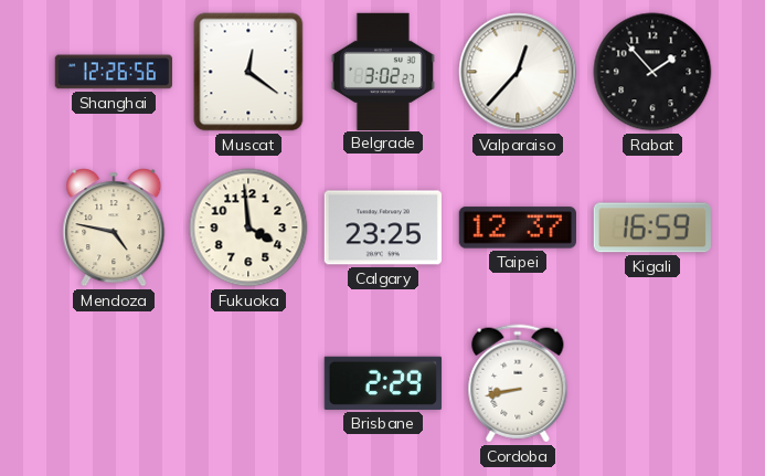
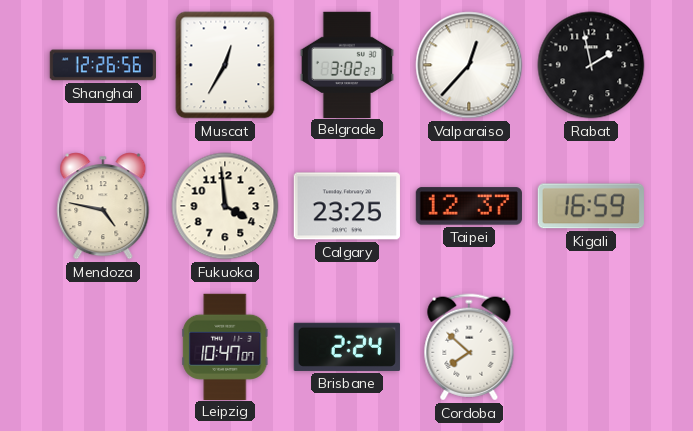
Muscat: 12:21 -> 12:35 (225, 65)
Rabat: 1:53 -> 1:58 (591, 65)
Leipzig: none -> 10:47 (225, 346)
Brisbane: 2:29 -> 2:24 (347, 347)
Cordoba: 8:43 -> 7:52 (469, 347)
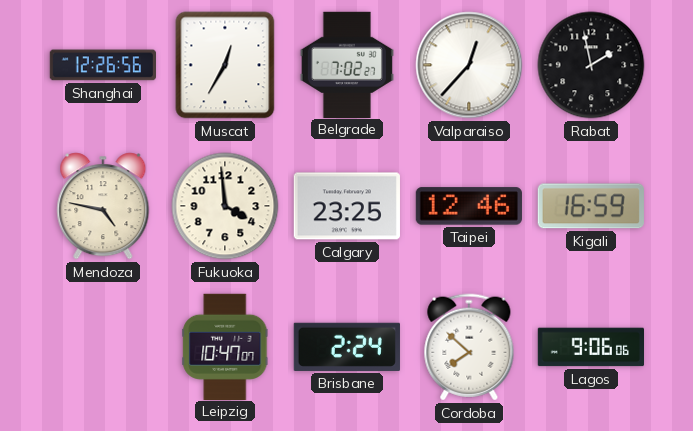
Belgrade: 3:02 -> 7:02 (347, 64)
Taipei: 12:37 -> 12:46 (469, 206)
Lagos: none -> 9:06 (590, 347)
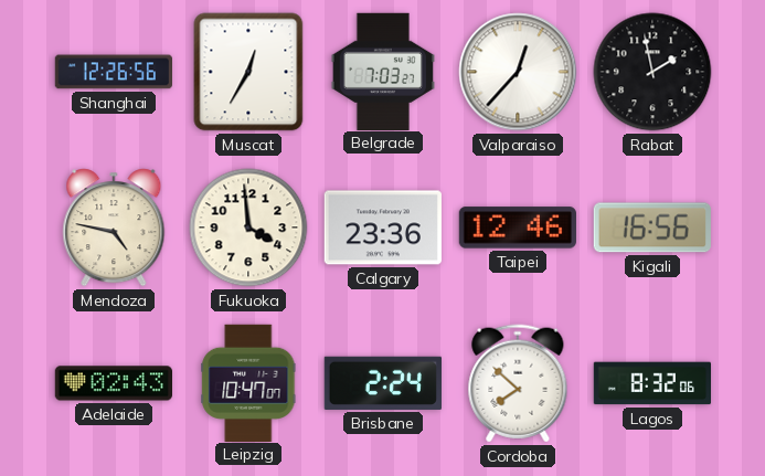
Belgrade: 7:02 -> 7:03 (383, 71)
Calgary: 23:25 -> 23:36 (383, 228)
Kigali: 16:59 -> 16:56 (652, 228)
Adelaide: none -> 02:43 (113, 383)
Lagos: 9:06 -> 8:32 (651, 383)
